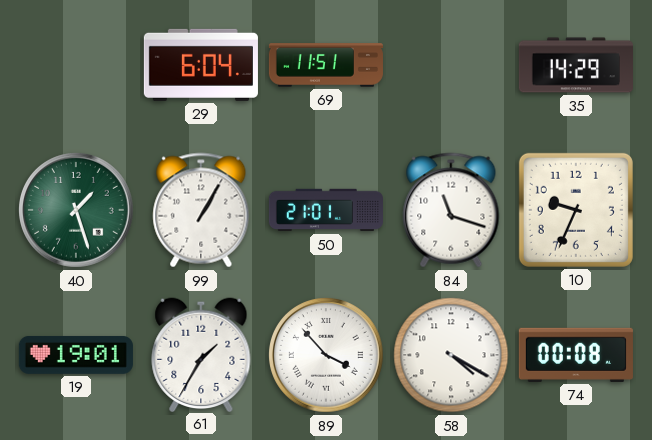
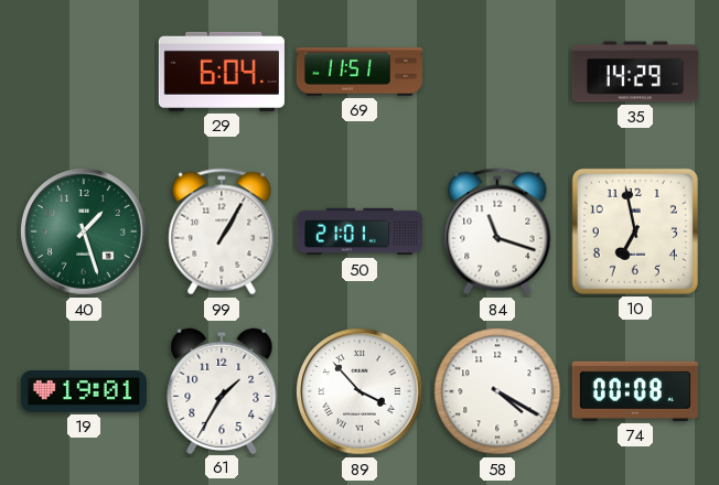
10: 9:34 -> 6:58 (635, 231)
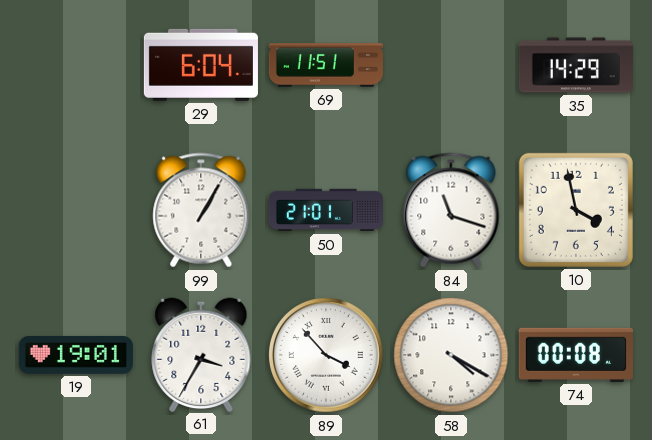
40: 1:27 -> none (84, 233)
10: 6:58 -> 3:58 (576, 210)
61: 1:35 -> 3:35 (201, 354)
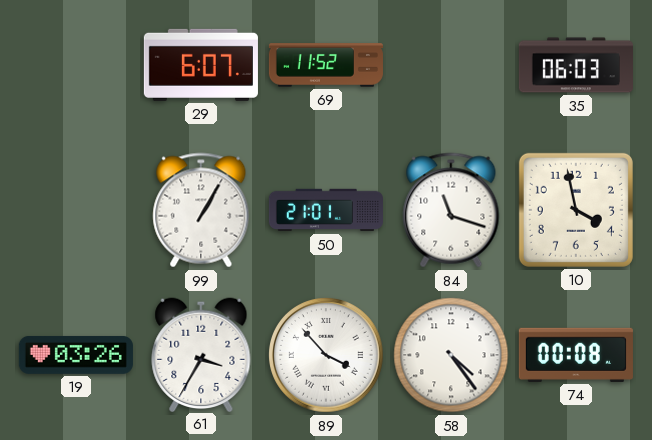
29: 6:04 -> 6:07 (201, 65)
69: 11:51 -> 11:52 (326, 65)
35: 14:29 -> 06:03 (576, 65)
19: 19:01 -> 03:26 (76, 355)
58: 4:20 -> 4:24 (451, 355)
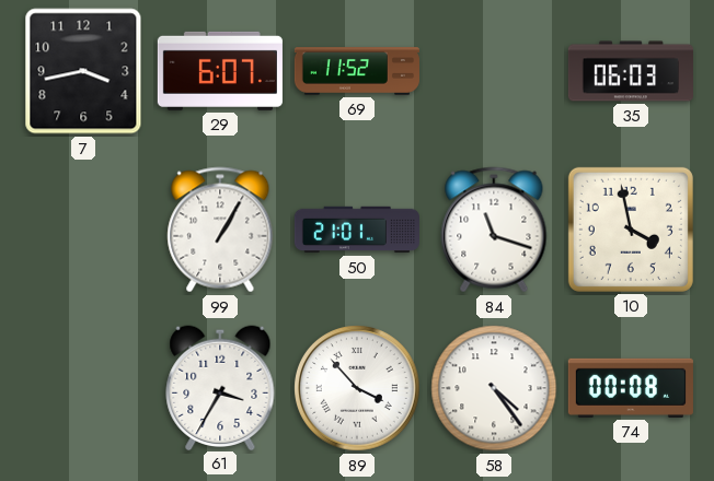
7: none -> 3:43 (83, 71)
19: 03:26 -> none (76, 355)
